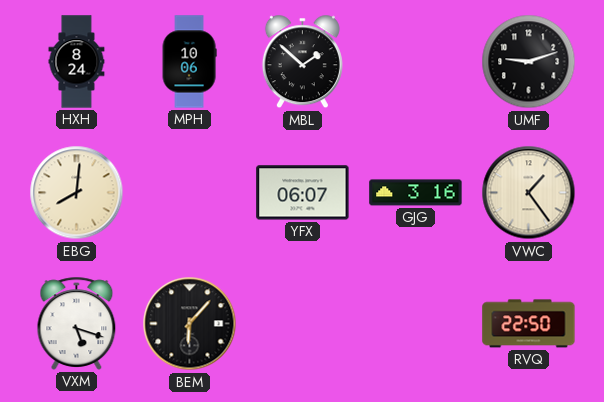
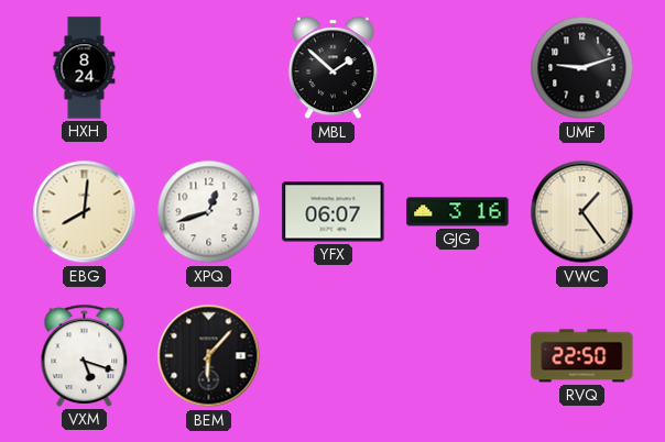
MPH: 10:06 -> none (189, 62)
XPQ: none -> 12:42 (209, 212)
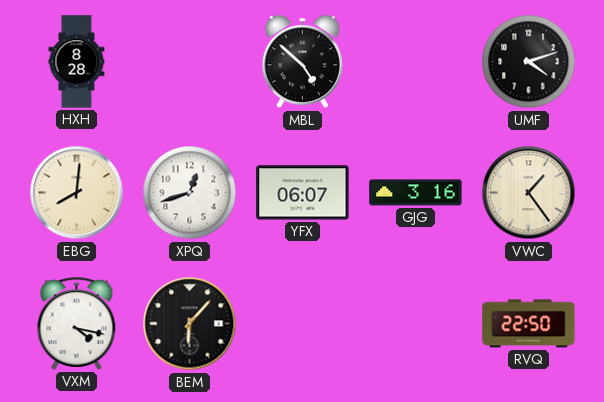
HXH: 8:24 -> 8:28 (77, 62)
MBL: 1:52 -> 4:52 (302, 62)
UMF: 9:12 -> 4:12 (529, 62)
VXM: 5:18 -> 4:17 (77, 323)
